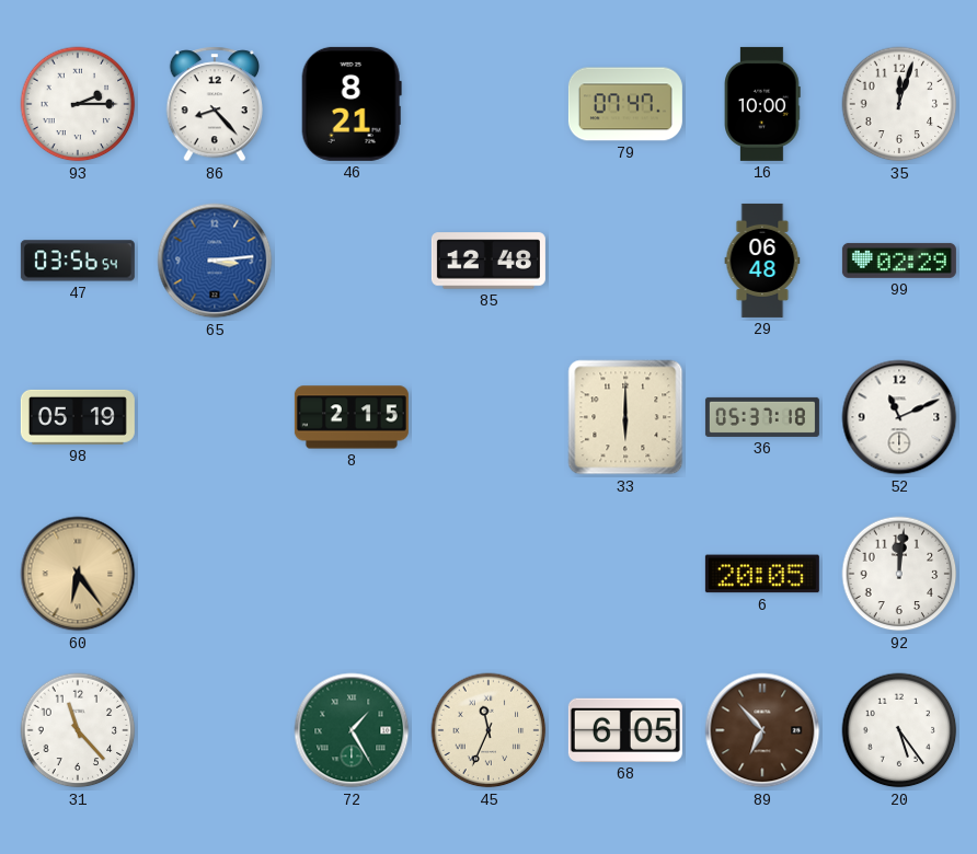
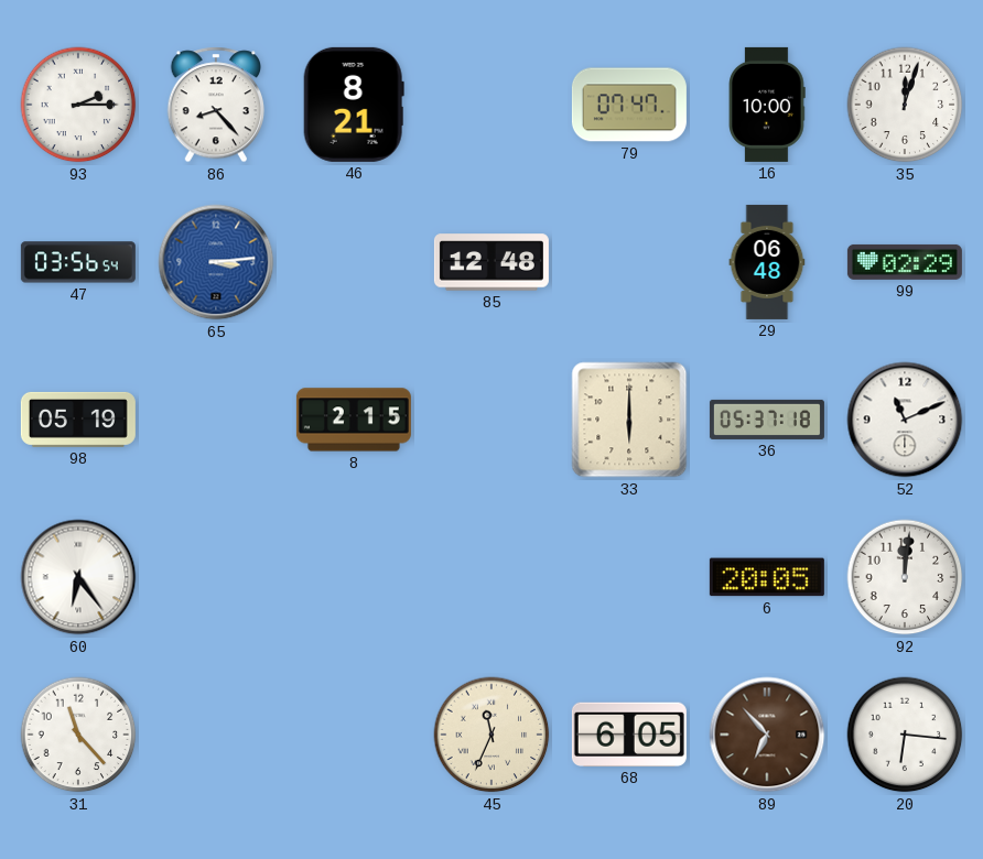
60 dial: champagne -> white (78, 577)
72: 1:25 -> none (352, 730)
20: 5:24 -> 6:16 (905, 735)
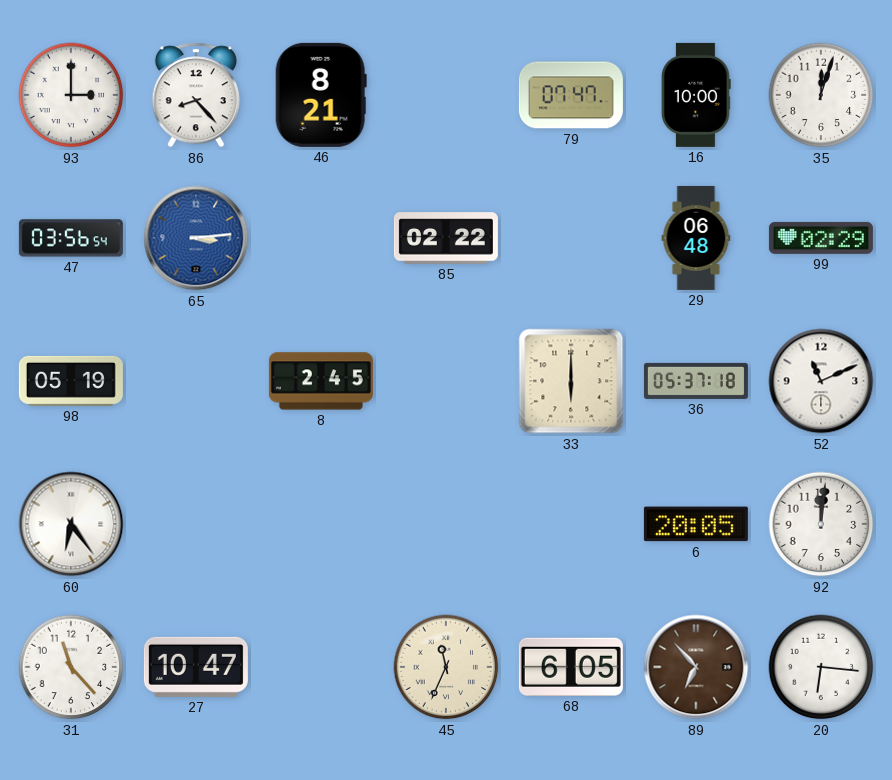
93: 2:15 -> 3:00 (71, 95)
85: 12:48 -> 02:22 (446, 238)
8: 2:15 -> 2:45 (321, 381)
27: none -> 10:47 (196, 667)
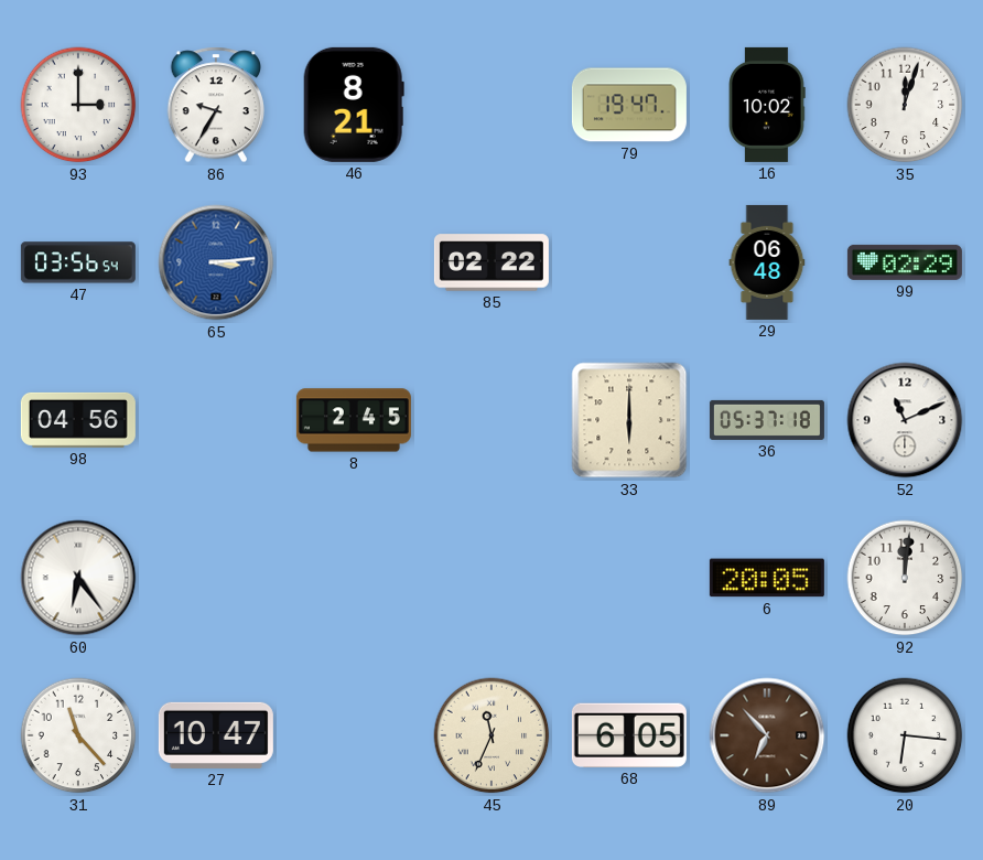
86: 8:23 -> 9:35 (215, 105)
79: 07:47 -> 19:47 (629, 105)
16: 10:00 -> 10:02 (767, 105)
98: 05:19 -> 04:56 (78, 420)
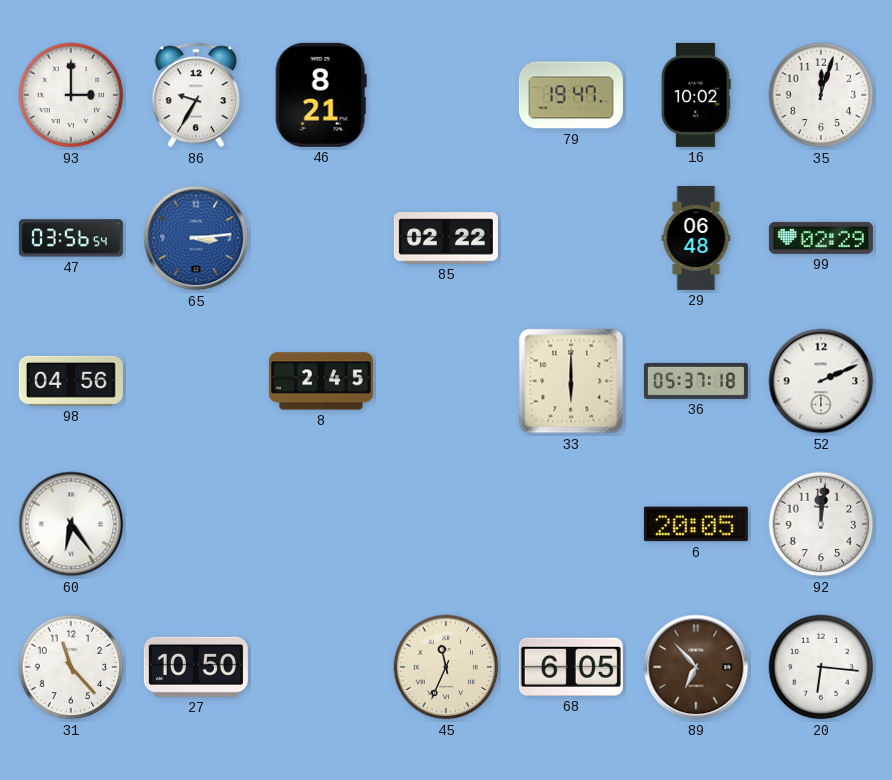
52: 11:11 -> 2:11 (821, 381)
27: 10:47 -> 10:50 (196, 667)
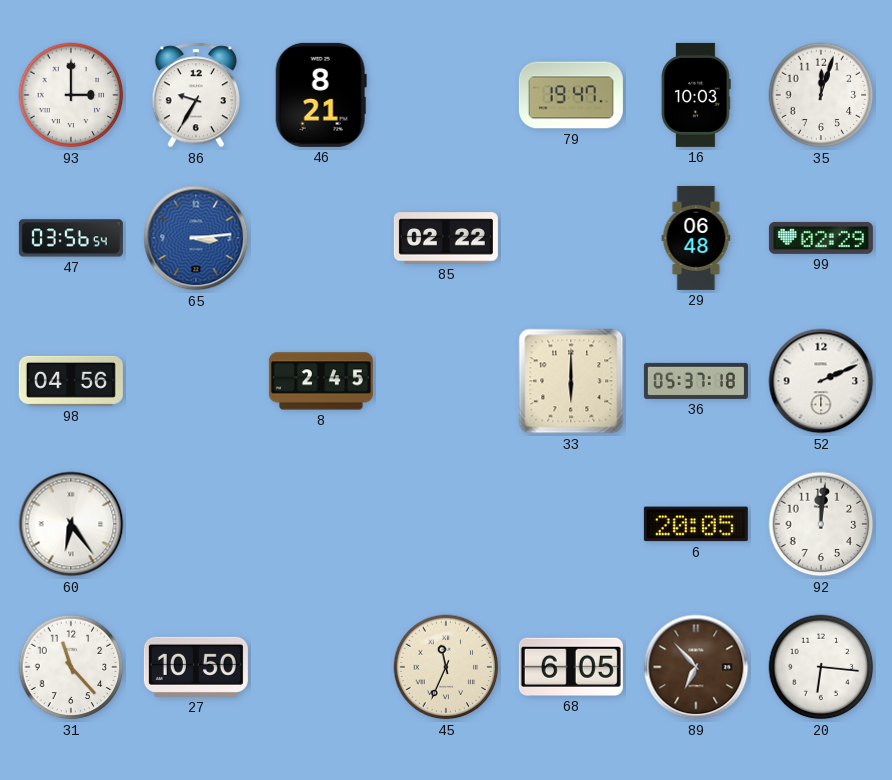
16: 10:02 -> 10:03 (696, 95)
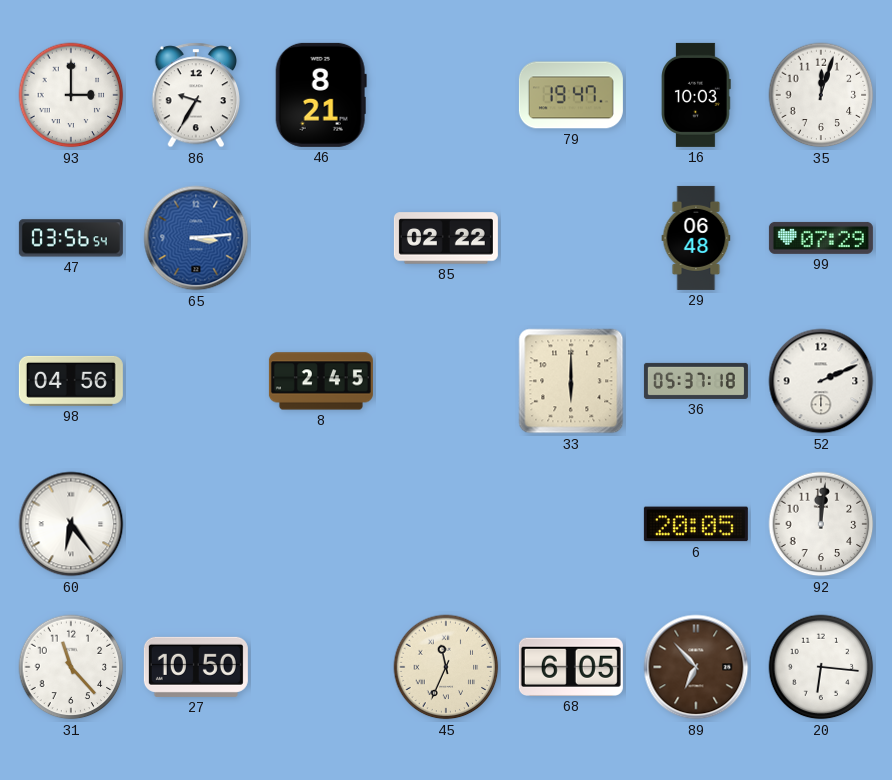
99: 02:29 -> 07:29 (821, 238)
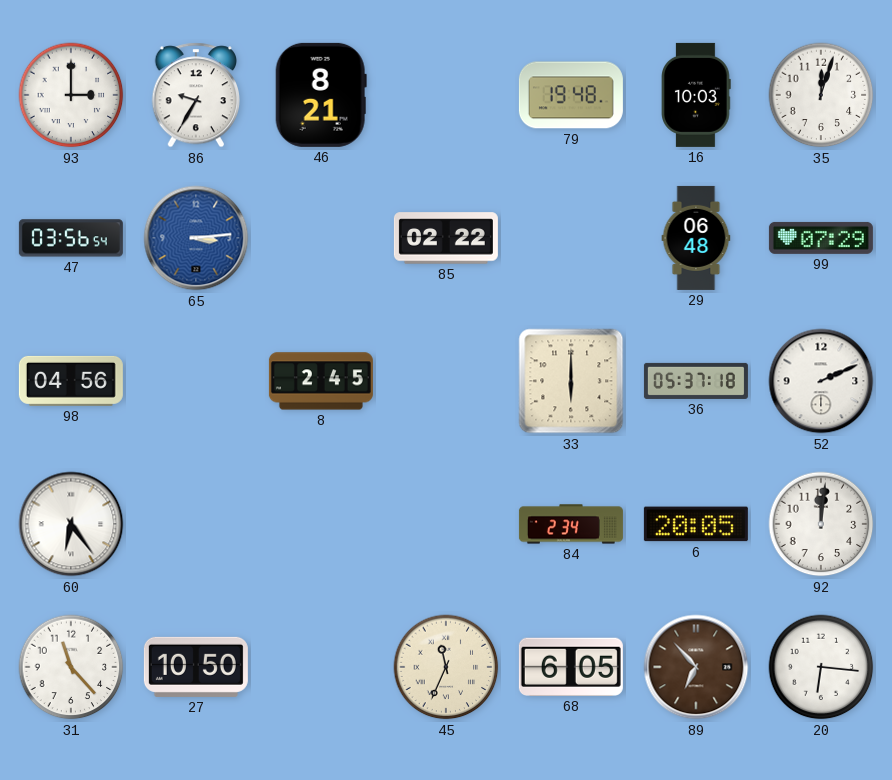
79: 19:47 -> 19:48 (571, 95)
84: none -> 2:34 (571, 524)
